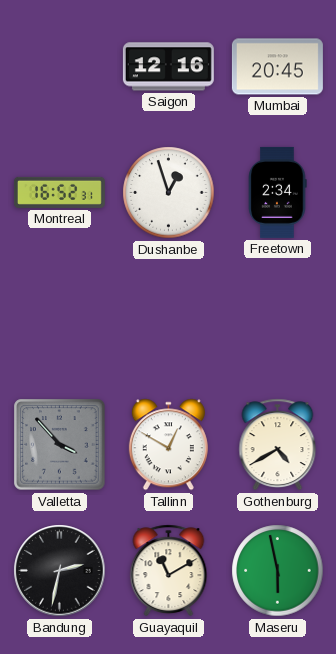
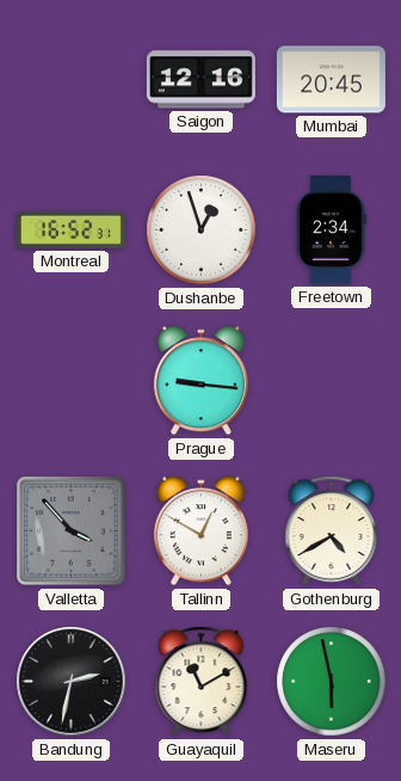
Prague: none -> 9:16 (200, 381)
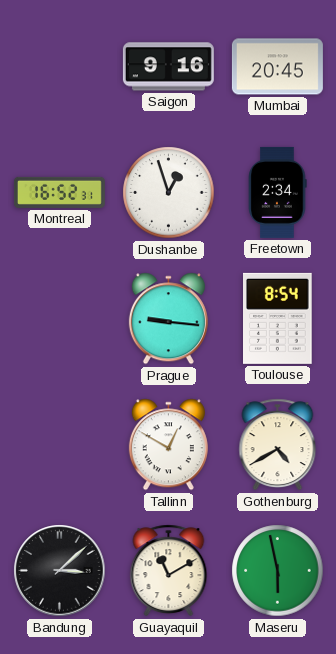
Saigon: 12:16 -> 9:16 (168, 67)
Toulouse: none -> 8:54 (278, 318)
Valletta: 3:53 -> none (72, 531)
Bandung: 2:32 -> 3:08 (60, 571)
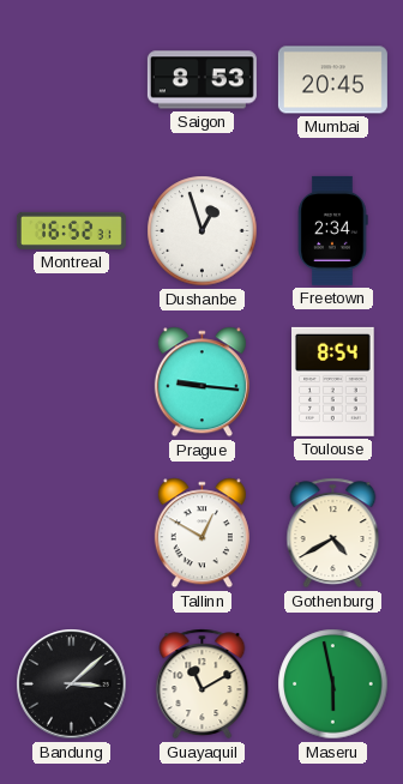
Saigon: 9:16 -> 8:53 (201, 80)
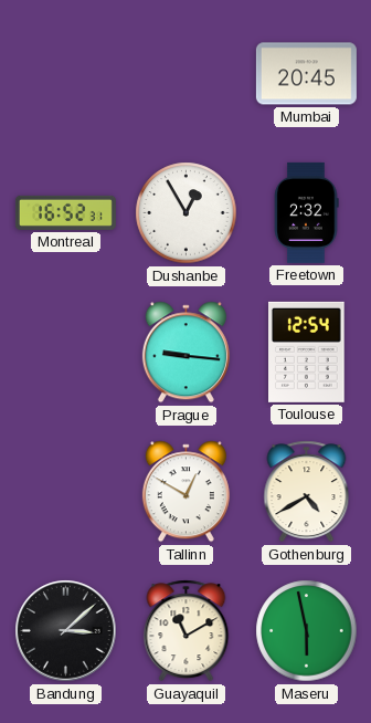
Saigon: 8:53 -> none (201, 80)
Dushanbe: 12:57 -> 12:55 (187, 213)
Freetown: 2:34 -> 2:32 (306, 212)
Toulouse: 8:54 -> 12:54 (307, 352)
